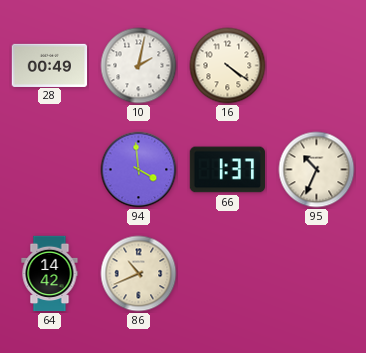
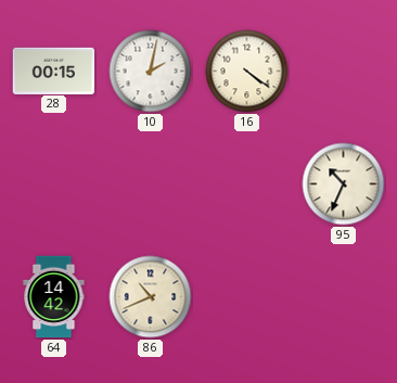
28: 00:49 -> 00:15 (54, 71)
94: 3:59 -> none (139, 170)
66: 1:37 -> none (227, 170)
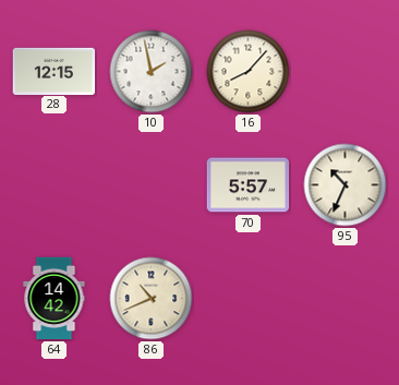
28: 00:15 -> 12:15 (55, 71)
10: 2:02 -> 1:58 (152, 72)
16: 4:21 -> 8:07 (249, 72)
70: none -> 5:57 (249, 185)
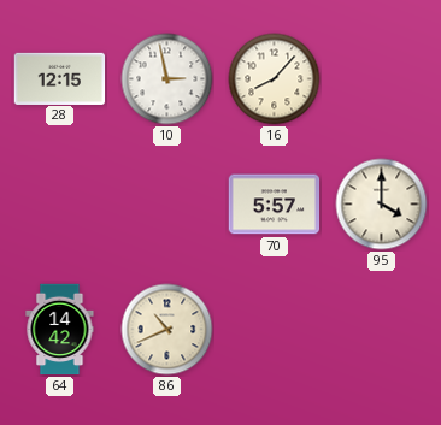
10: 1:58 -> 2:58 (167, 79)
95: 10:34 -> 4:00 (382, 205)
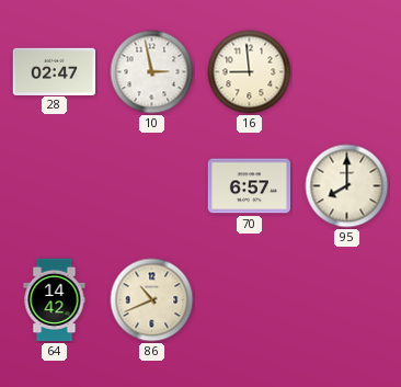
28: 12:15 -> 02:47 (55, 71)
16: 8:07 -> 8:59 (250, 72)
70: 5:57 -> 6:57 (250, 186)
95: 4:00 -> 8:00 (347, 186)
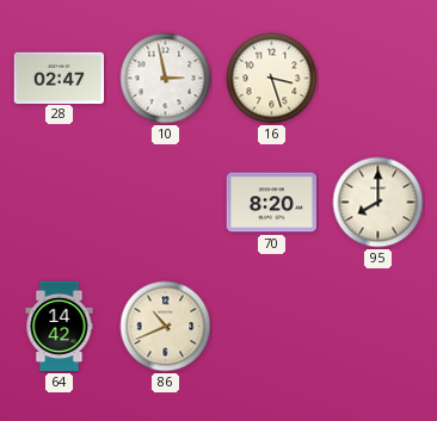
16: 8:59 -> 3:27 (272, 79)
70: 6:57 -> 8:20 (272, 203)
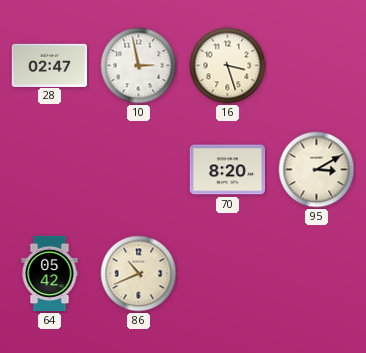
95: 8:00 -> 3:10 (317, 170)
64: 14:42 -> 05:42 (50, 274)
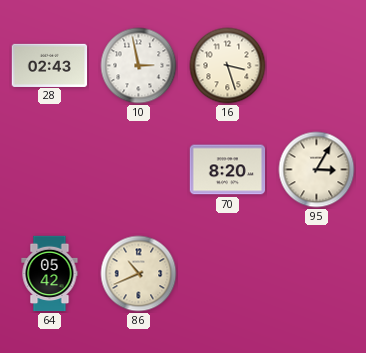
28: 02:47 -> 02:43 (50, 65)
95: 3:10 -> 3:05 (317, 170)
